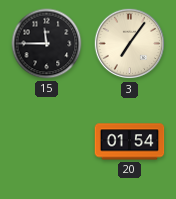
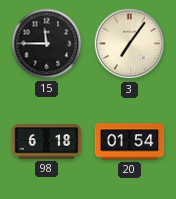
98: none -> 6:18 (47, 142)
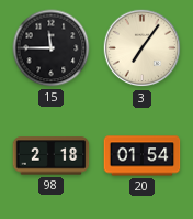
98: 6:18 -> 2:18 (52, 156)
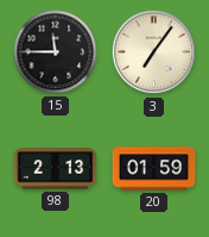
98: 2:18 -> 2:13 (56, 169)
20: 01:54 -> 01:59 (154, 169)
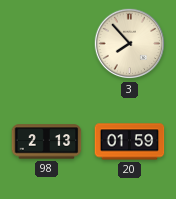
15: 11:45 -> none (56, 52)
3: 7:06 -> 7:53 (130, 44)
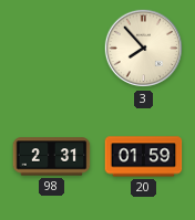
98: 2:13 -> 2:31 (52, 157)
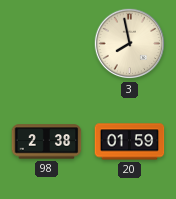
3: 7:53 -> 7:58 (130, 44)
98: 2:31 -> 2:38 (47, 142)
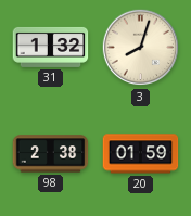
31: none -> 1:32 (51, 47)
3: 7:58 -> 8:03 (141, 48)
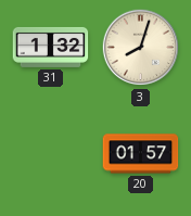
98: 2:38 -> none (51, 154)
20: 01:59 -> 01:57 (141, 154)
